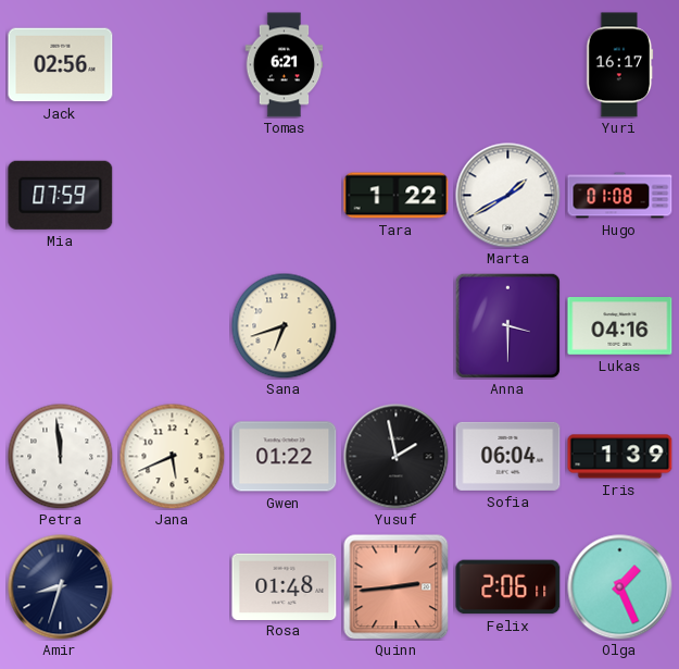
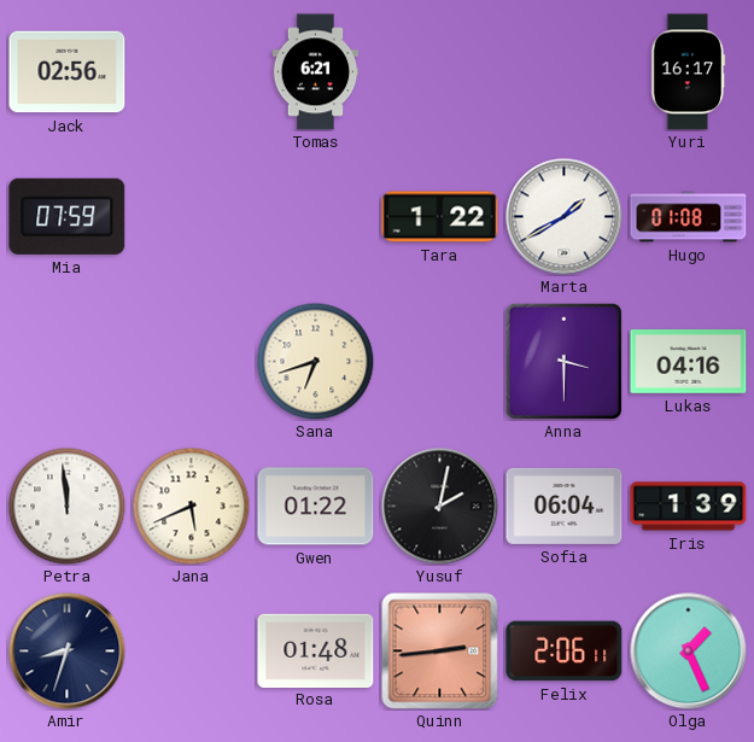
Yusuf: 1:58 -> 2:02 (440, 507)
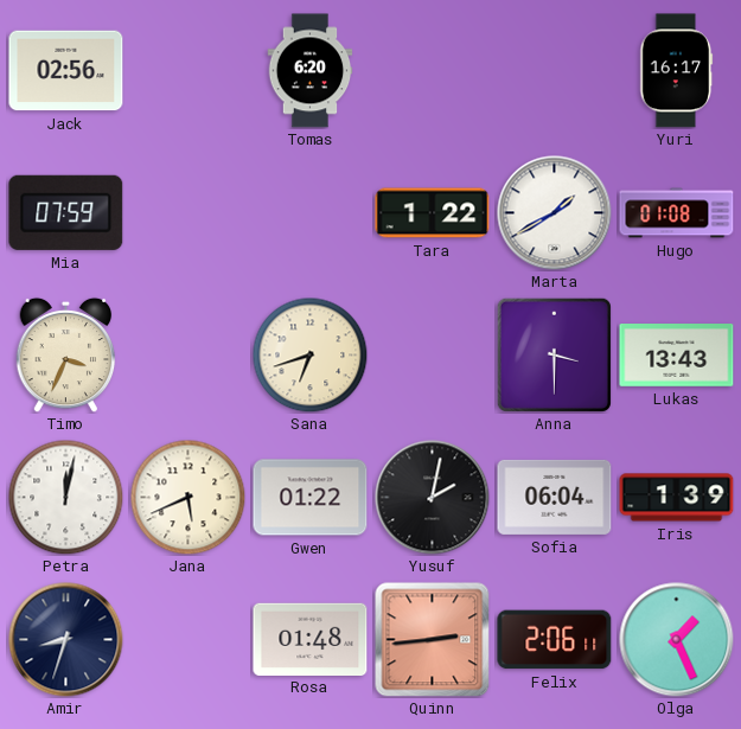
Tomas: 6:21 -> 6:20 (311, 71)
Timo: none -> 3:34 (66, 354)
Lukas: 04:16 -> 13:43 (677, 356)
Petra: 11:59 -> 12:02 (65, 497)
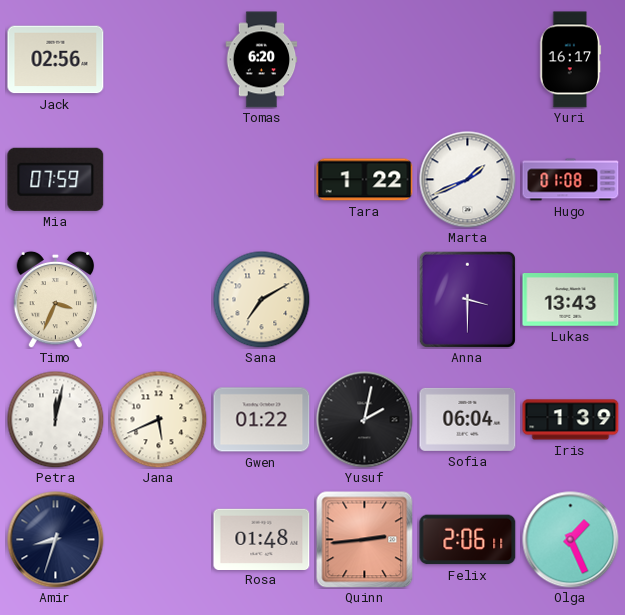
Marta: 1:40 -> 1:41 (468, 180)
Sana: 6:42 -> 7:10 (261, 299)
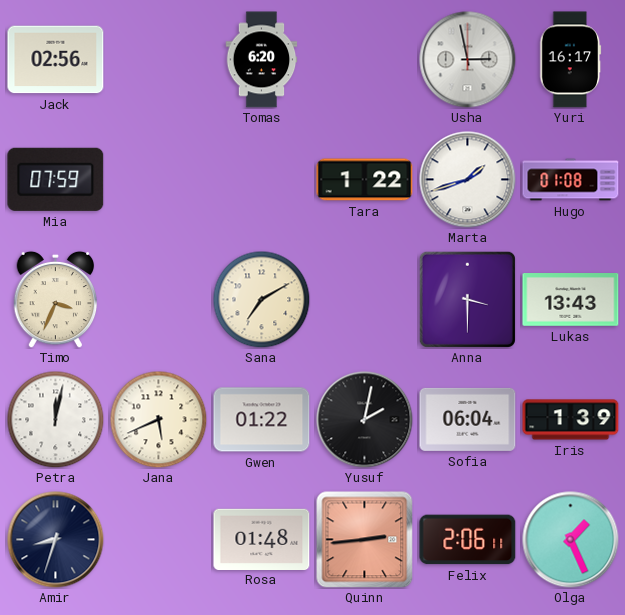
Usha: none -> 2:58 (468, 60)
Marta: 1:41 -> 1:42 (468, 180)
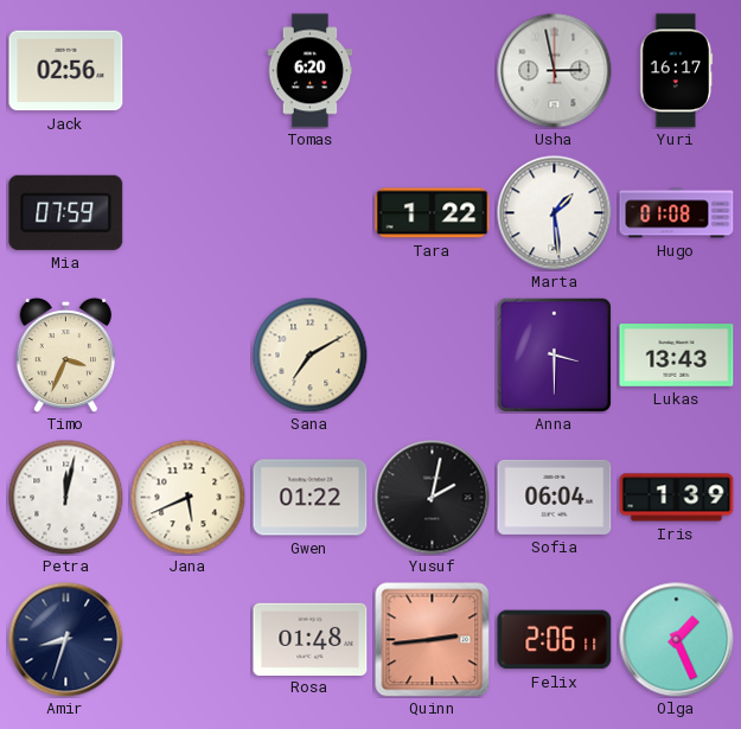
Marta: 1:42 -> 1:29 (555, 213)
